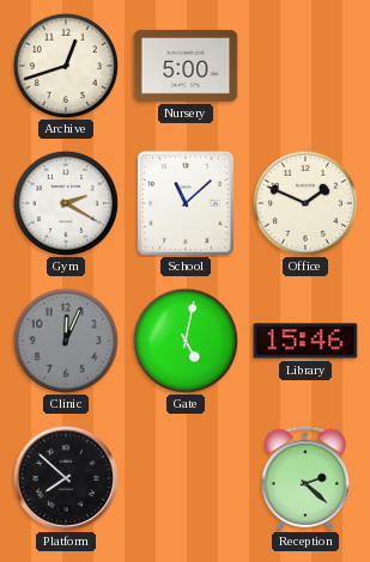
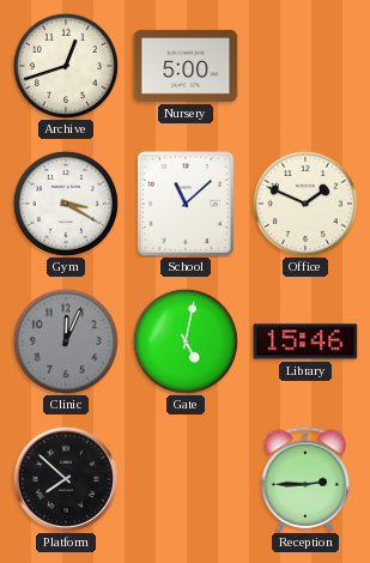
Gym: 2:20 -> 3:20 (66, 204)
Reception: 2:22 -> 2:45 (305, 479)
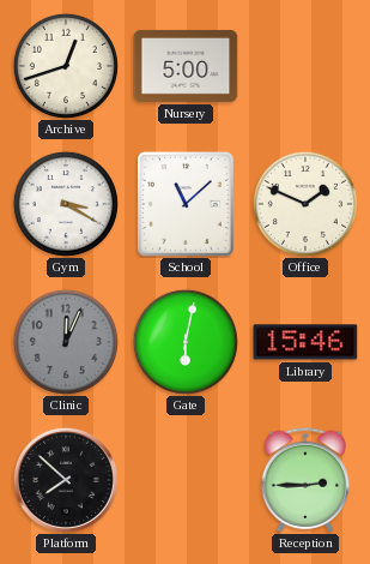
Gate: 5:02 -> 6:02 (186, 342)
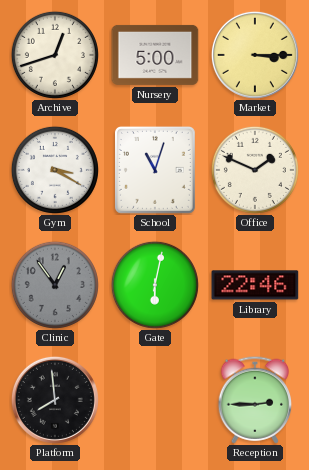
Market: none -> 3:15 (255, 55)
School: 11:08 -> 11:03 (155, 170)
Clinic: 12:04 -> 12:54 (55, 285)
Library: 15:46 -> 22:46 (255, 285)
Platform: 7:52 -> 7:59 (55, 400)
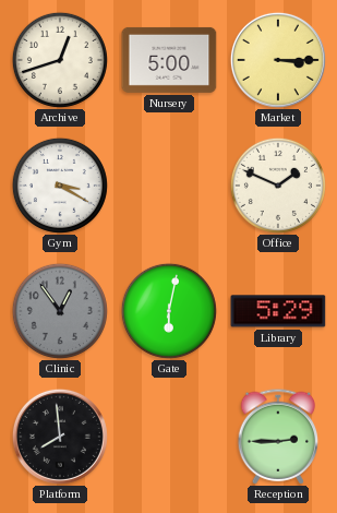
School: 11:03 -> none (155, 170)
Library: 22:46 -> 5:29 (278, 311)
